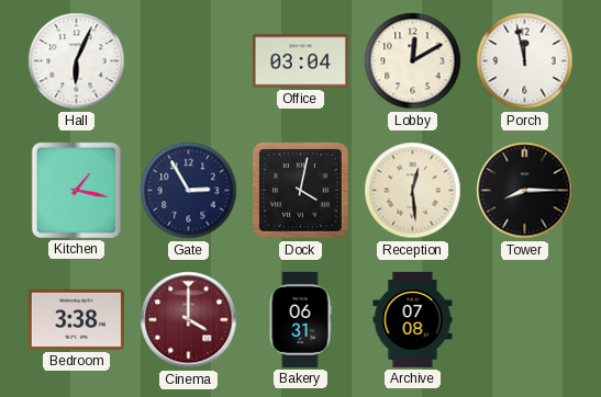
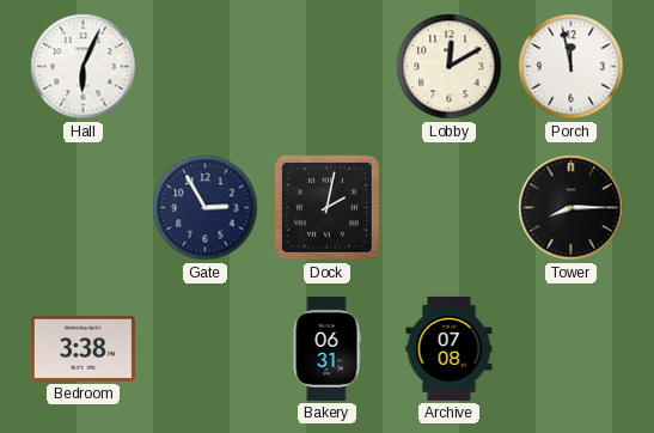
Office: 03:04 -> none (300, 61)
Kitchen: 1:17 -> none (76, 190)
Dock: 4:02 -> 2:02 (326, 207)
Reception: 12:29 -> none (413, 191)
Cinema: 4:00 -> none (189, 320)
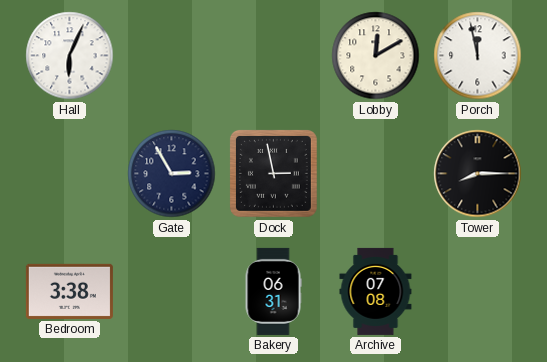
Dock: 2:02 -> 2:58 (273, 173)
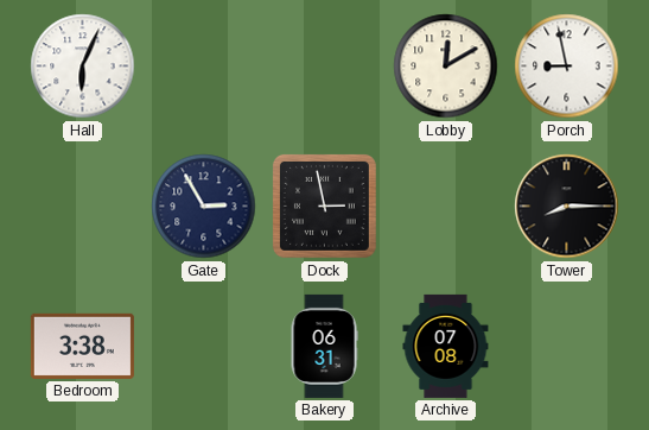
Porch: 11:58 -> 8:58 (567, 67)
